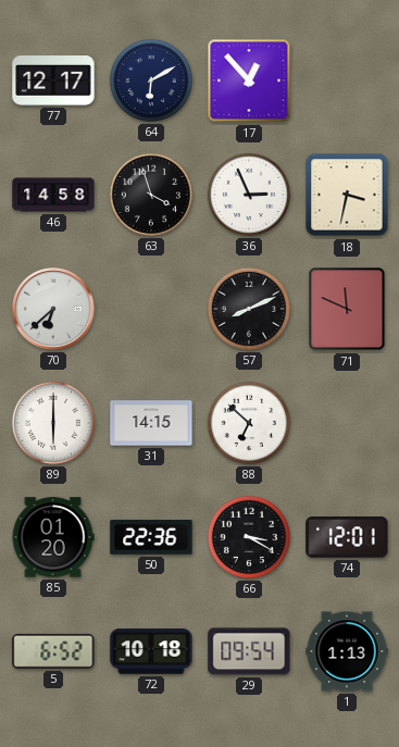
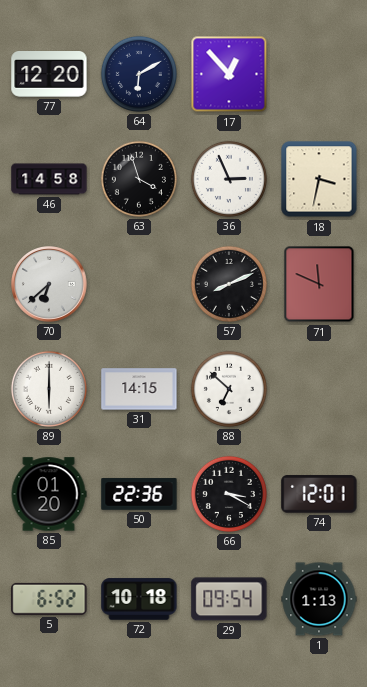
77: 12:17 -> 12:20 (49, 74)
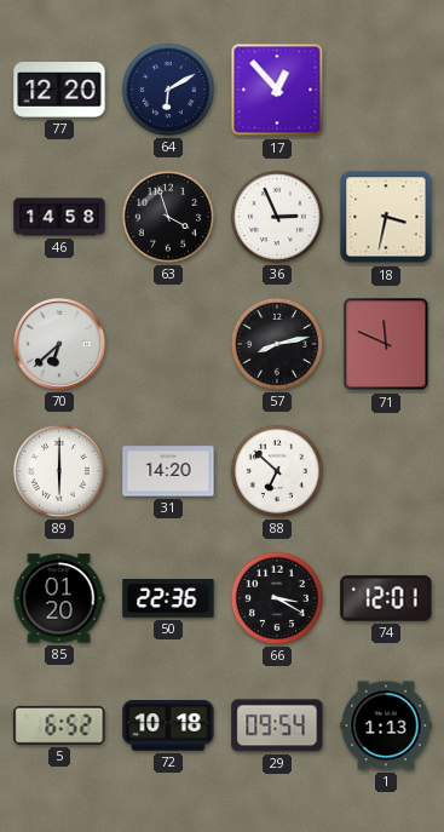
57: 8:11 -> 8:13 (277, 344)
31: 14:15 -> 14:20 (168, 471)
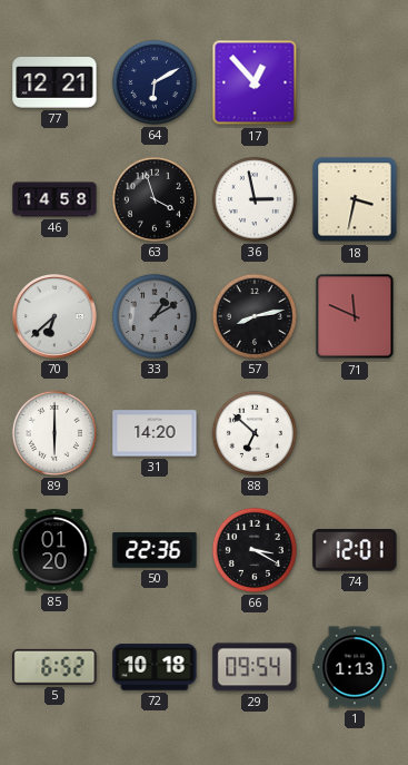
77: 12:20 -> 12:21 (54, 82)
36: 2:56 -> 2:58 (255, 199)
33: none -> 1:10 (155, 316)
